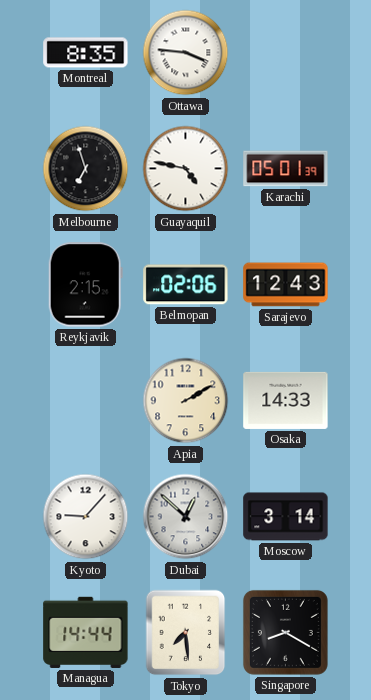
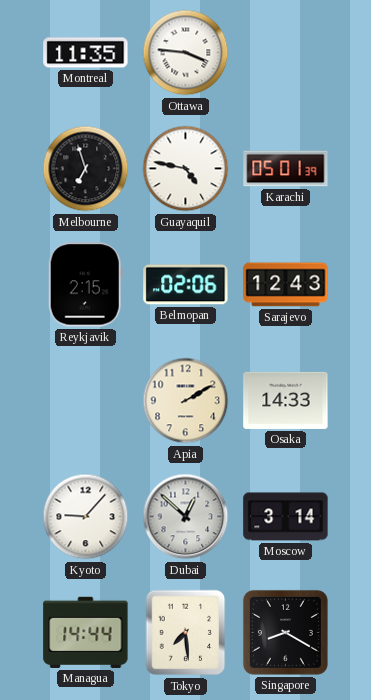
Montreal: 8:35 -> 11:35 (86, 53)
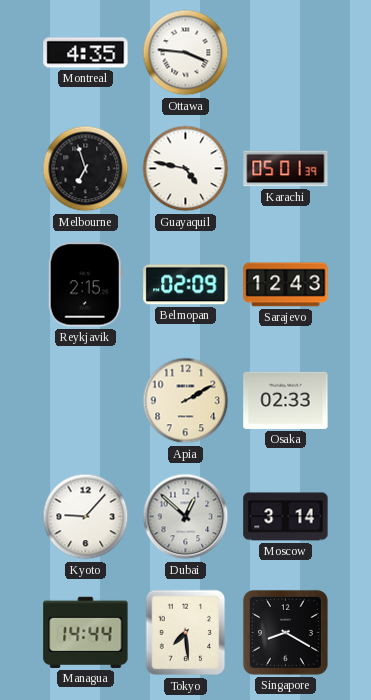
Montreal: 11:35 -> 4:35 (86, 53)
Belmopan: 02:06 -> 02:09 (186, 285)
Osaka: 14:33 -> 02:33 (286, 400)
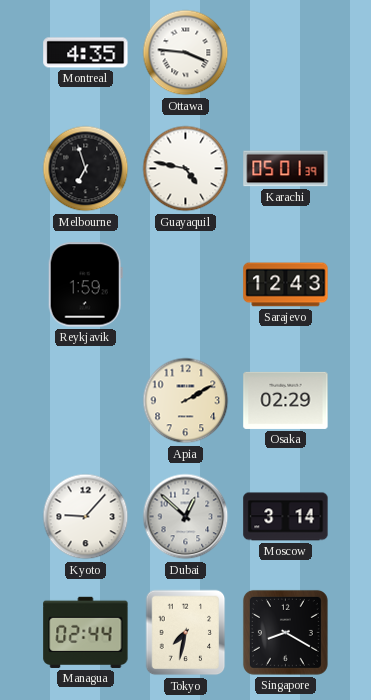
Reykjavik: 2:15 -> 1:59 (85, 285)
Belmopan: 02:09 -> none (186, 285)
Osaka: 02:33 -> 02:29 (286, 400)
Managua: 14:44 -> 02:44 (86, 632)
Tokyo: 7:29 -> 7:32 (186, 633)
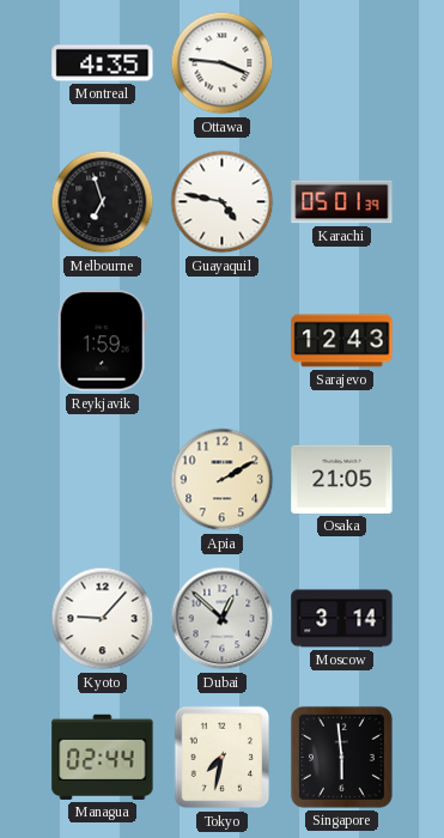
Osaka: 02:29 -> 21:05 (342, 479)
Singapore: 8:20 -> 5:59 (341, 757)
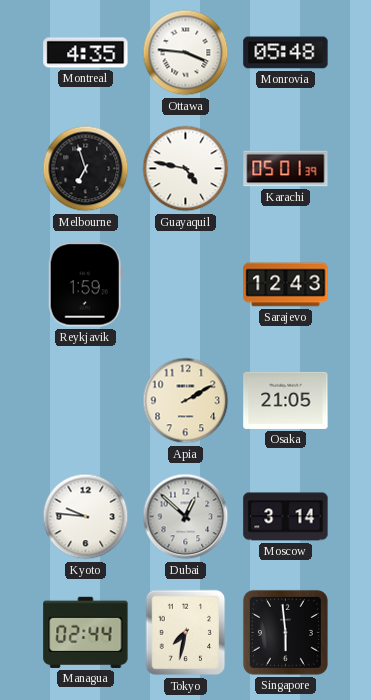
Monrovia: none -> 05:48 (286, 53)
Kyoto: 9:07 -> 9:46 (86, 517)
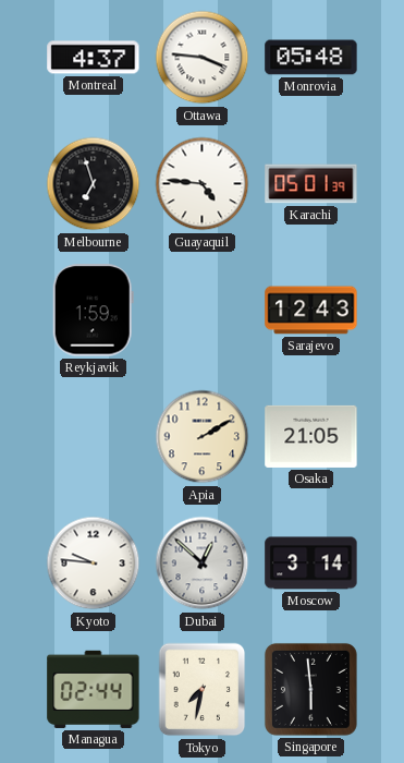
Montreal: 4:35 -> 4:37 (94, 58)
Guayaquil: 4:47 -> 4:46 (203, 184)
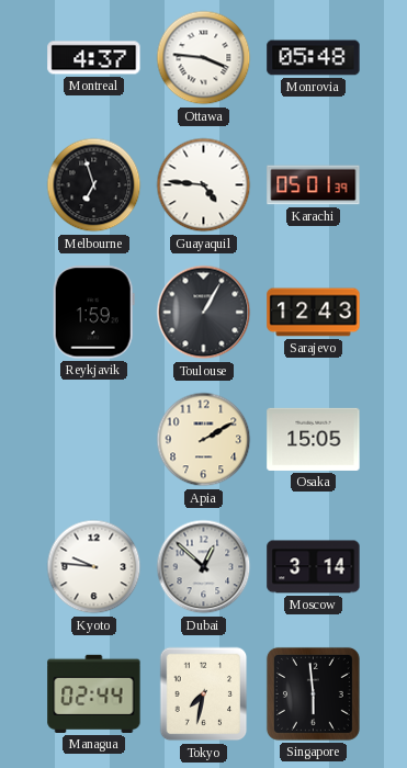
Toulouse: none -> 1:05 (204, 313)
Osaka: 21:05 -> 15:05 (314, 439)
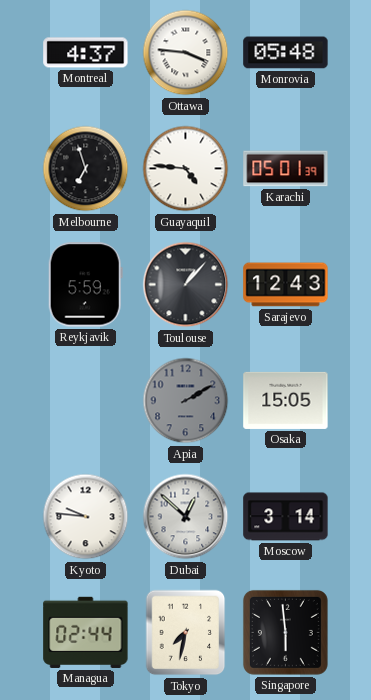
Reykjavik: 1:59 -> 5:59 (85, 285)
Toulouse: 1:05 -> 1:07 (186, 285)
Apia dial: cream -> grey (186, 401)
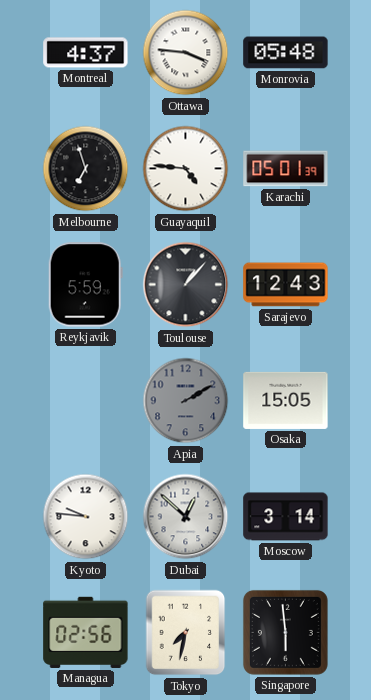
Managua: 02:44 -> 02:56 (86, 632)
